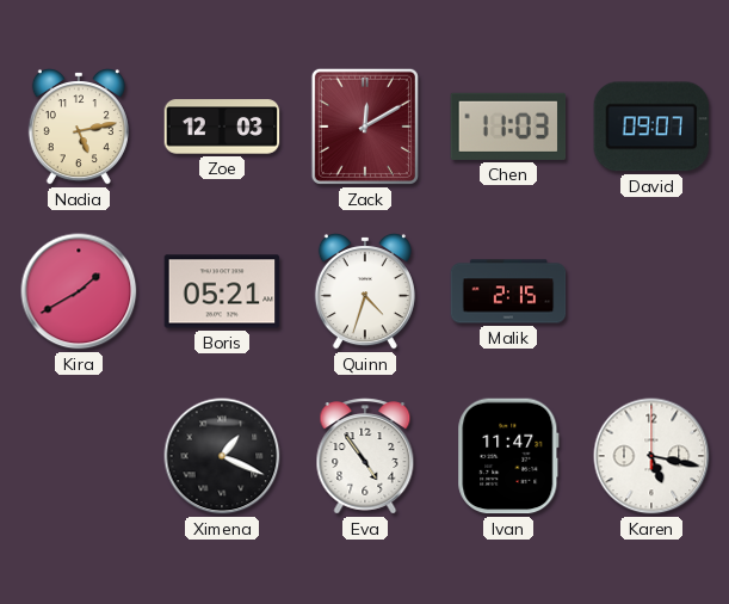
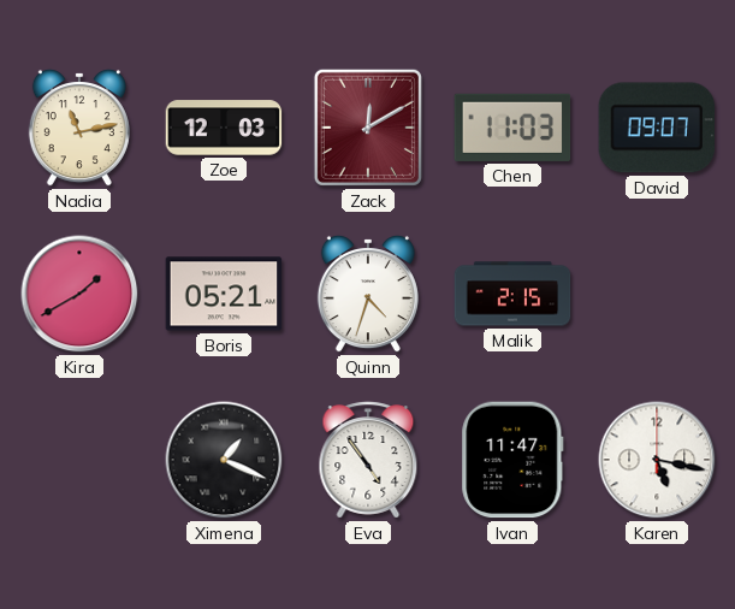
Nadia: 5:13 -> 11:13 (79, 128)
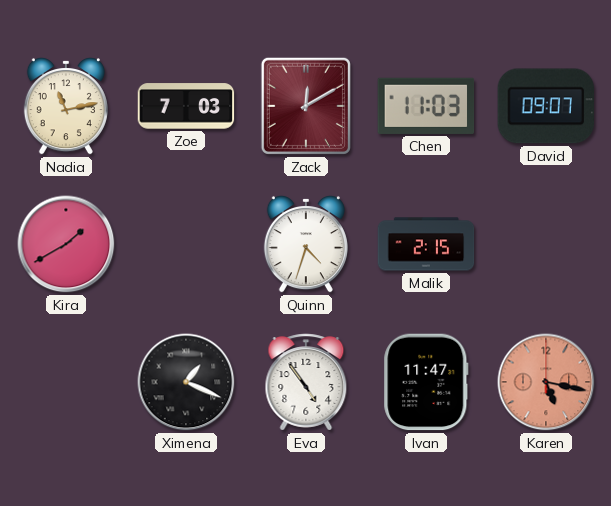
Zoe: 12:03 -> 7:03 (186, 106)
Boris: 05:21 -> none (224, 294)
Karen dial: white -> salmon (546, 382)
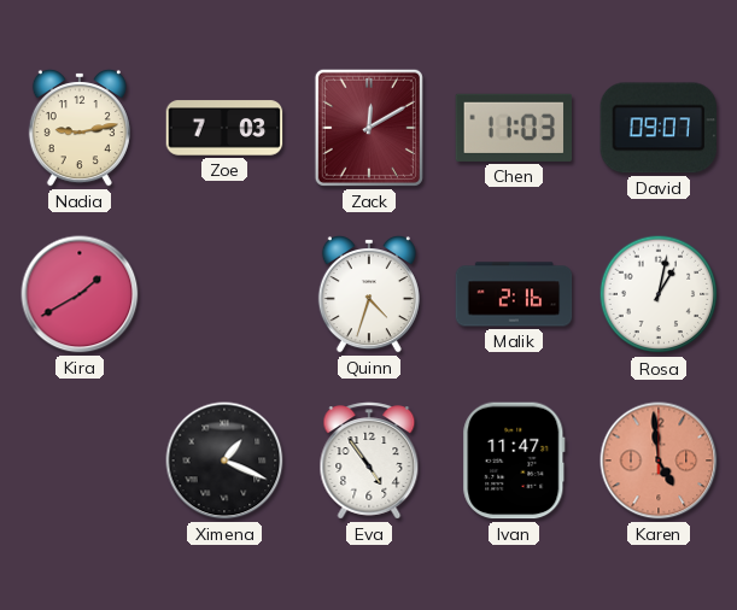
Nadia: 11:13 -> 9:13 (80, 128)
Malik: 2:15 -> 2:16 (514, 294)
Rosa: none -> 1:02 (659, 294)
Karen: 5:17 -> 4:59 (659, 461)
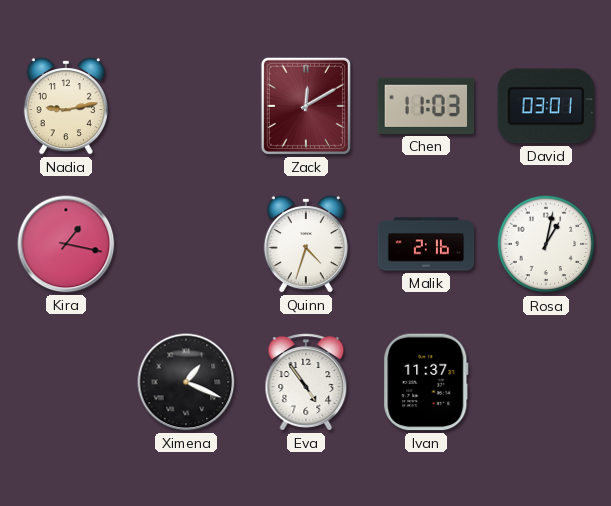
Zoe: 7:03 -> none (224, 128)
David: 09:07 -> 03:01 (545, 106)
Kira: 1:40 -> 1:17 (66, 244)
Ivan: 11:47 -> 11:37 (426, 382)
Karen: 4:59 -> none (659, 461)
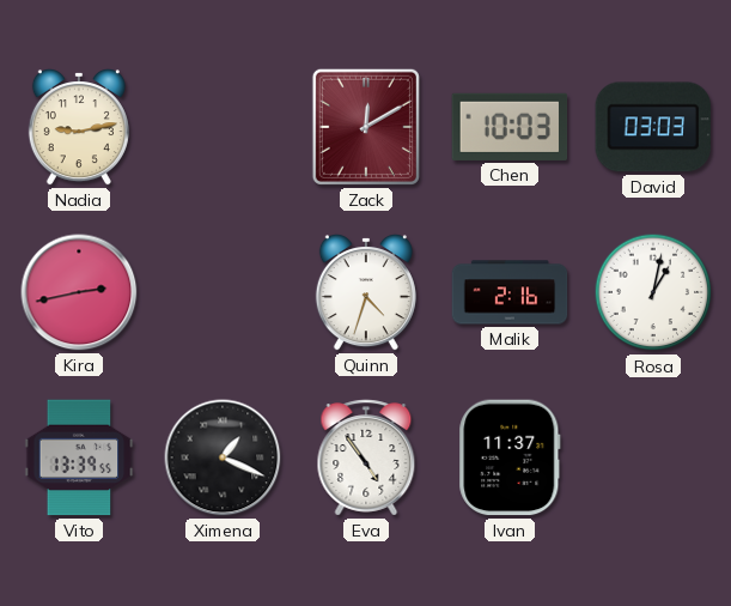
Chen: 11:03 -> 10:03 (510, 127)
David: 03:01 -> 03:03 (652, 127)
Kira: 1:17 -> 2:43 (79, 292)
Vito: none -> 13:39 (79, 457)
